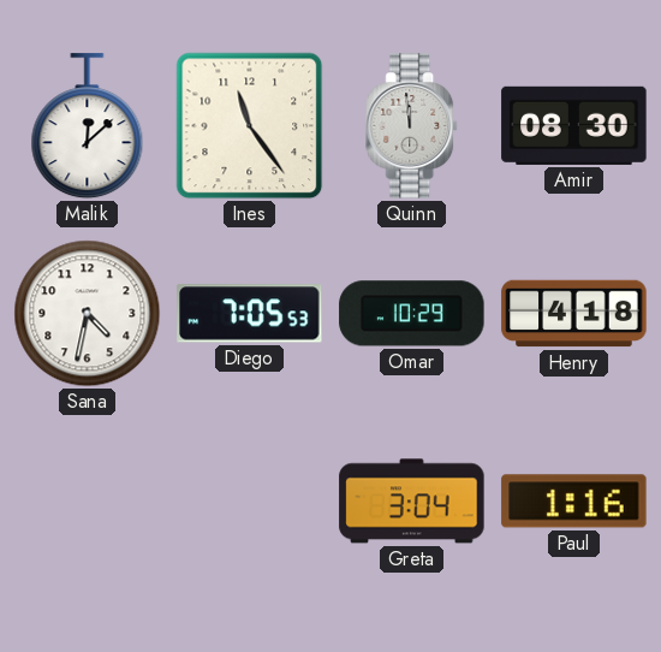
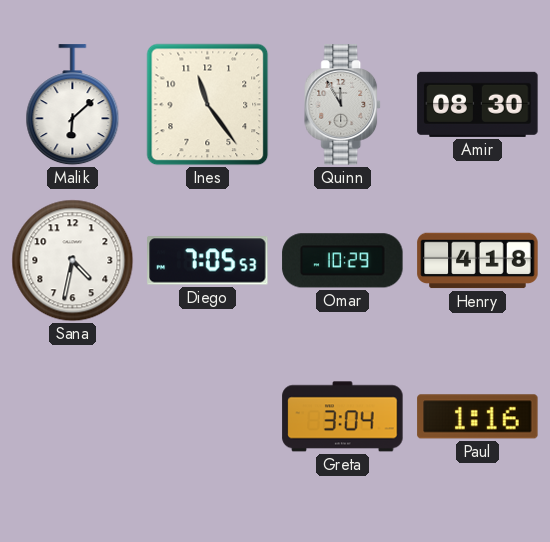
Malik: 12:08 -> 6:08 (73, 105)
Quinn: 11:59 -> 11:55 (343, 105)
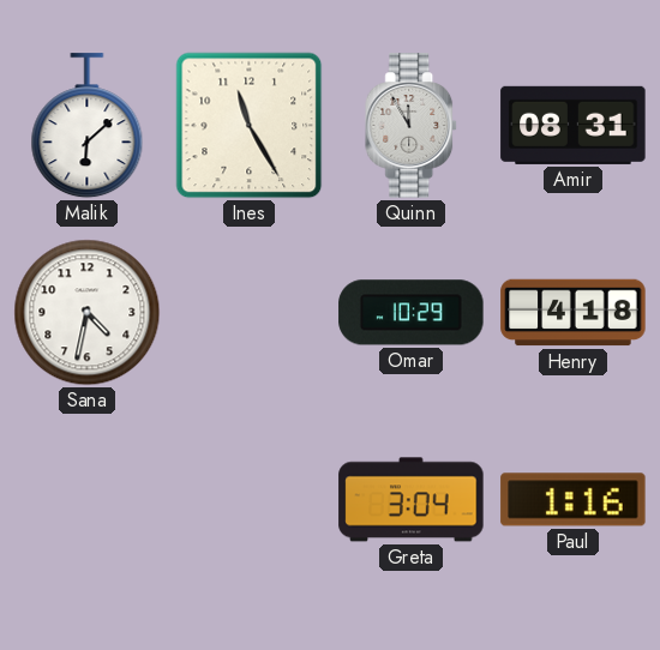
Ines: 11:24 -> 11:25 (250, 126)
Amir: 08:30 -> 08:31 (574, 125)
Diego: 7:05 -> none (208, 261)
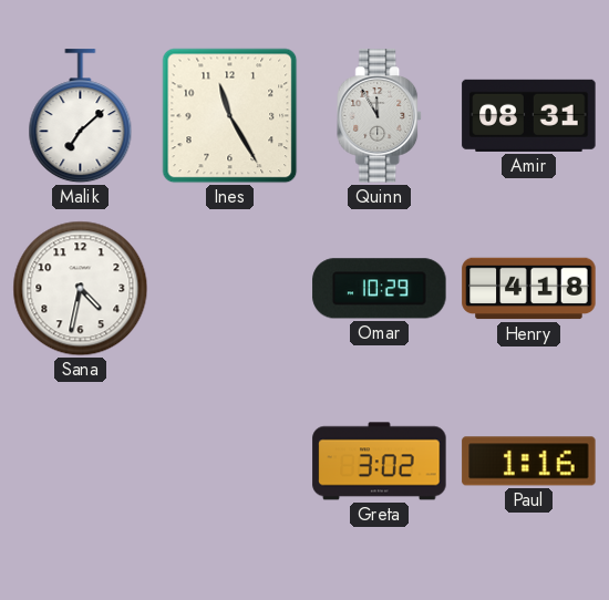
Malik: 6:08 -> 7:08 (81, 116)
Greta: 3:04 -> 3:02 (380, 462)
